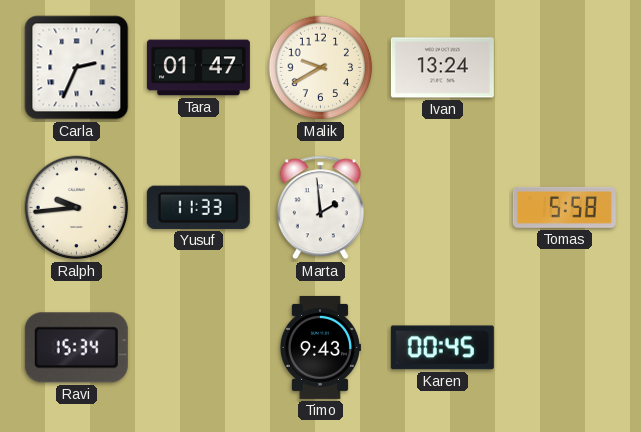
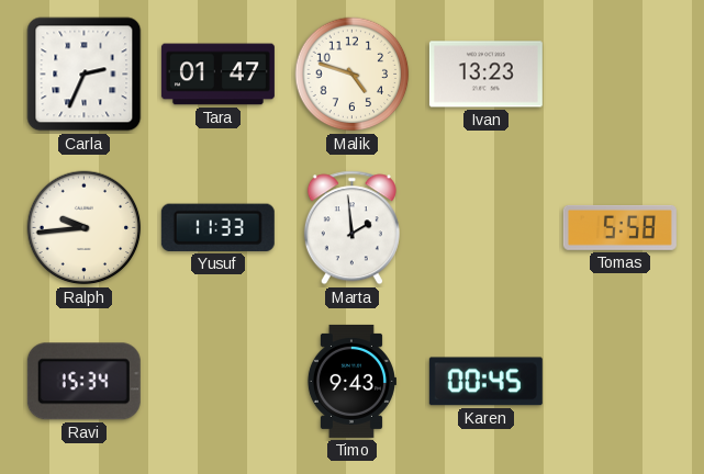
Malik: 9:40 -> 4:48 (353, 75)
Ivan: 13:24 -> 13:23 (485, 75)
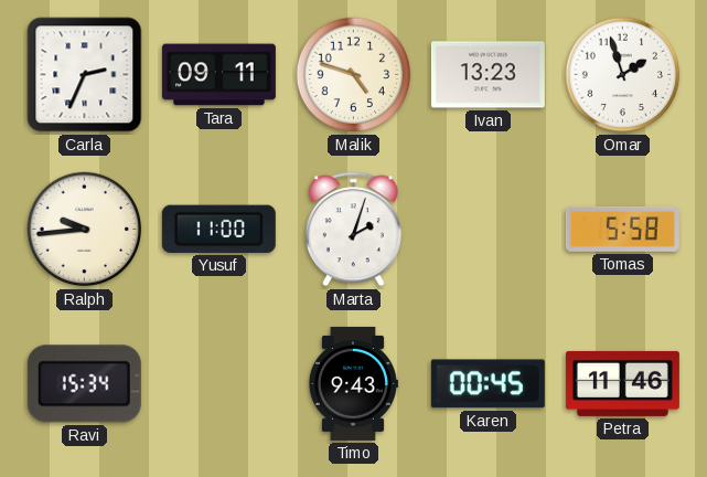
Tara: 01:47 -> 09:11 (218, 75)
Omar: none -> 1:57 (623, 75)
Yusuf: 11:33 -> 11:00 (218, 229)
Marta: 1:59 -> 2:03 (353, 230)
Petra: none -> 11:46 (622, 383)
